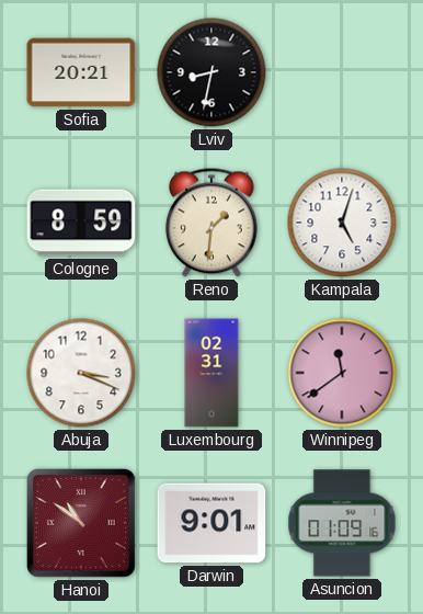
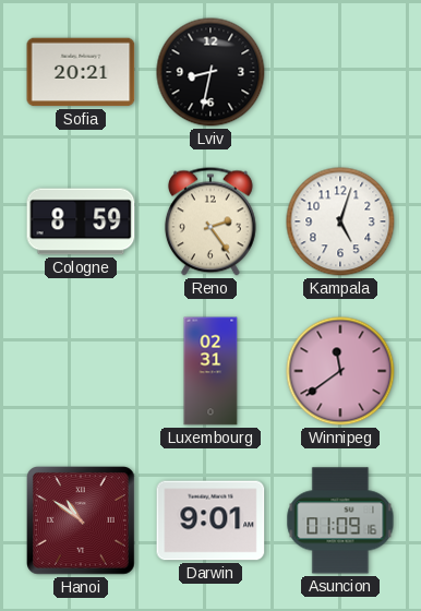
Reno: 1:31 -> 2:24 (211, 221)
Abuja: 3:19 -> none (81, 373)
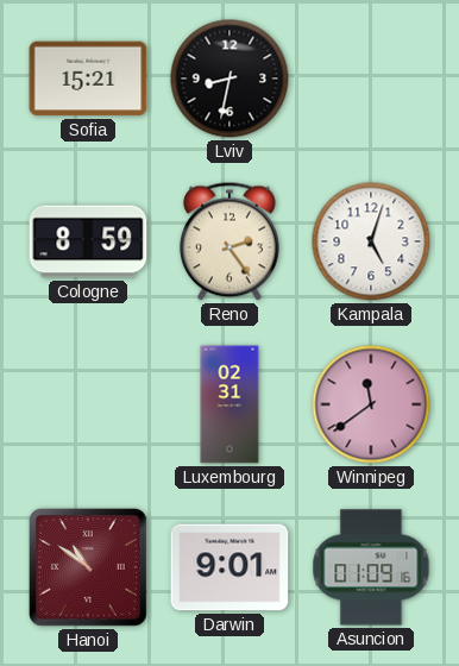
Sofia: 20:21 -> 15:21 (88, 78)
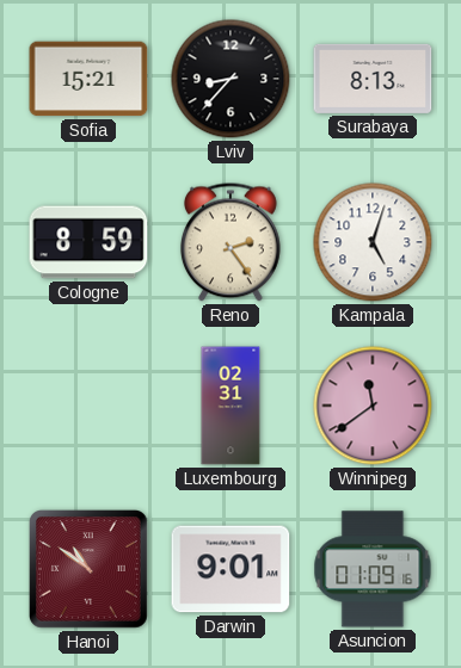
Lviv: 8:32 -> 8:37 (230, 79)
Surabaya: none -> 8:13 (373, 79)
